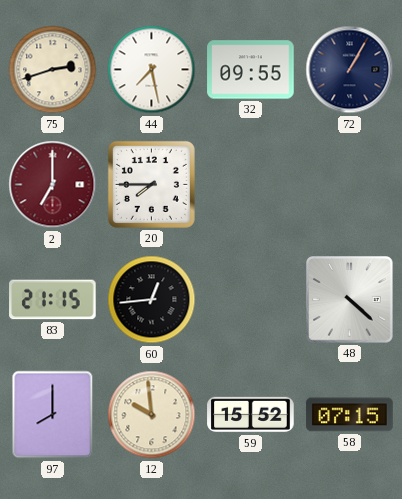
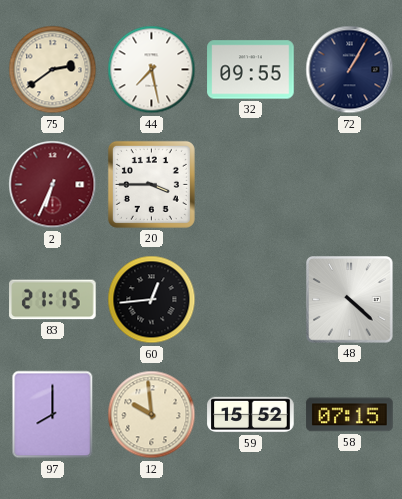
75: 2:42 -> 2:39 (53, 70)
2: 7:00 -> 6:34 (53, 185)
20: 7:45 -> 3:45 (151, 184)
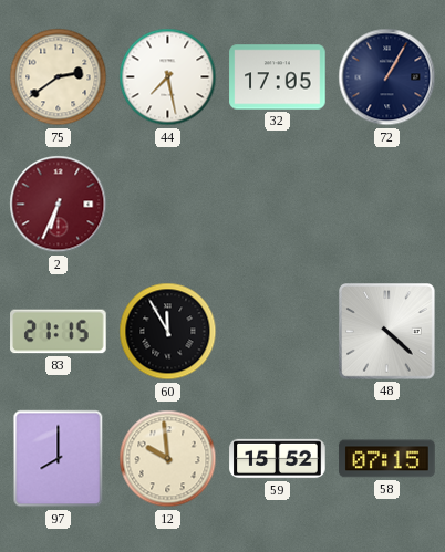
32: 09:55 -> 17:05 (278, 77)
20: 3:45 -> none (151, 184)
60: 12:44 -> 11:55 (168, 332)
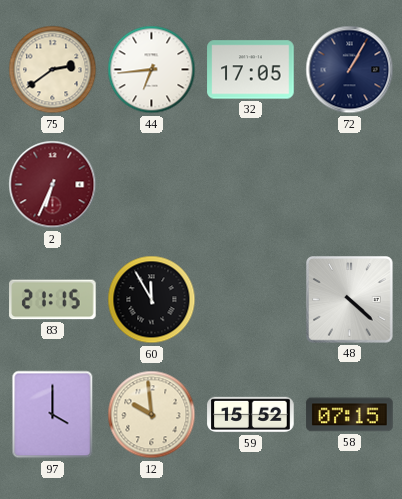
44: 7:28 -> 6:44 (152, 70)
97: 8:00 -> 4:00 (53, 415)
